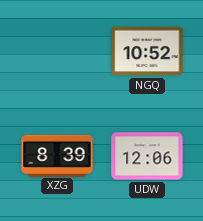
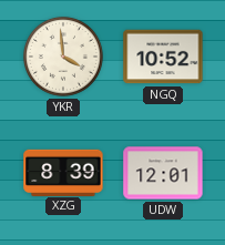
YKR: none -> 3:59 (63, 57)
UDW: 12:06 -> 12:01 (163, 173)
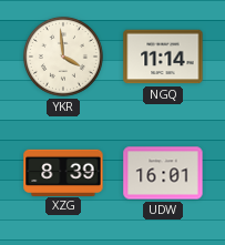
NGQ: 10:52 -> 11:14 (163, 57)
UDW: 12:01 -> 16:01 (163, 173)
